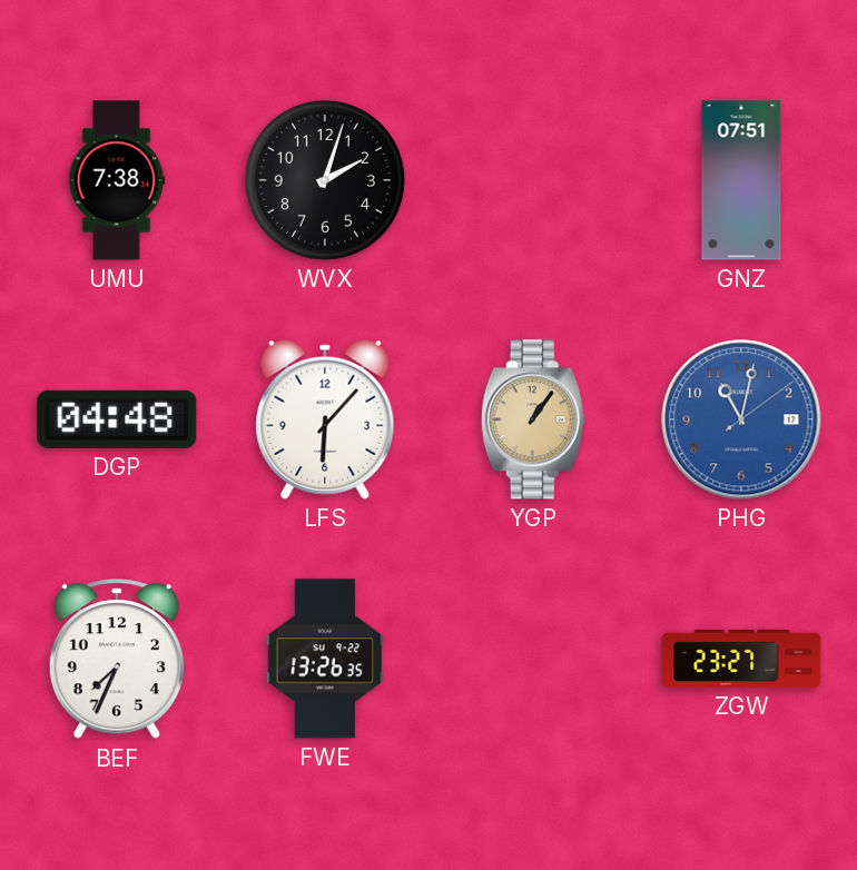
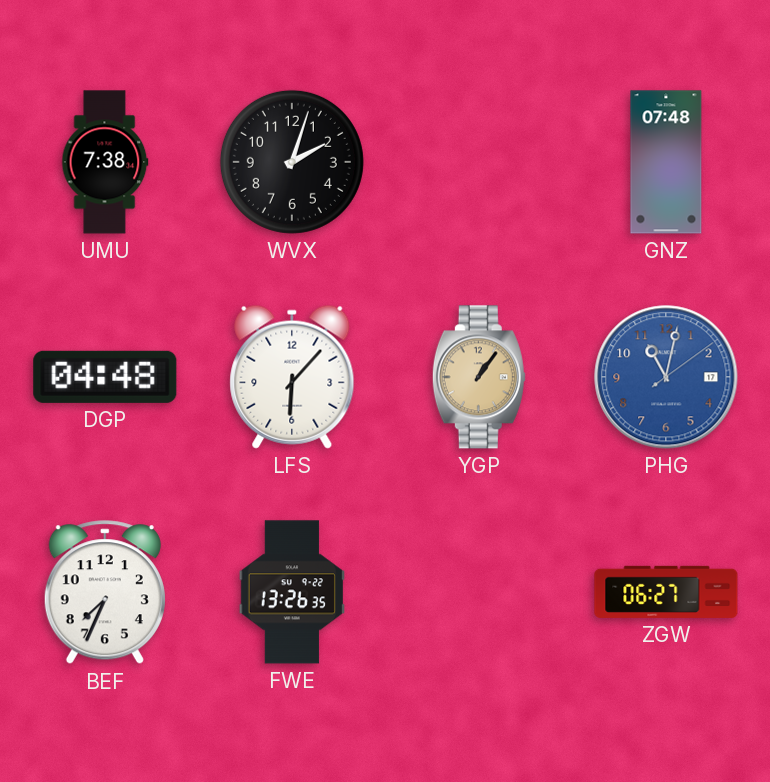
GNZ: 07:51 -> 07:48 (666, 162)
ZGW: 23:27 -> 06:27 (666, 592)
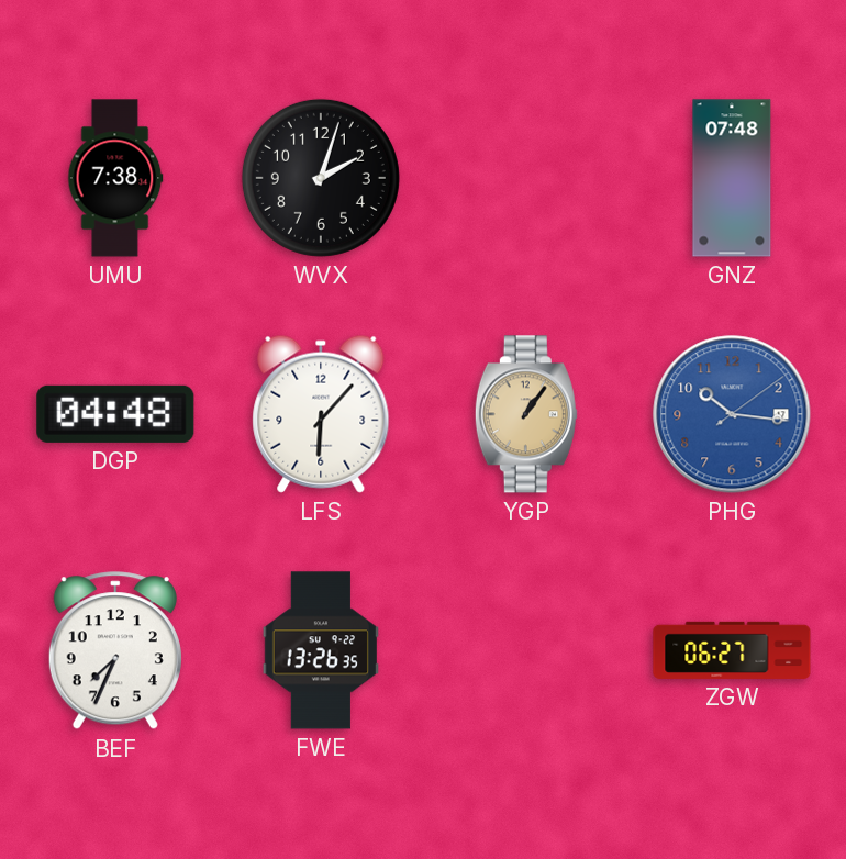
PHG: 11:02 -> 10:16 (732, 414)
